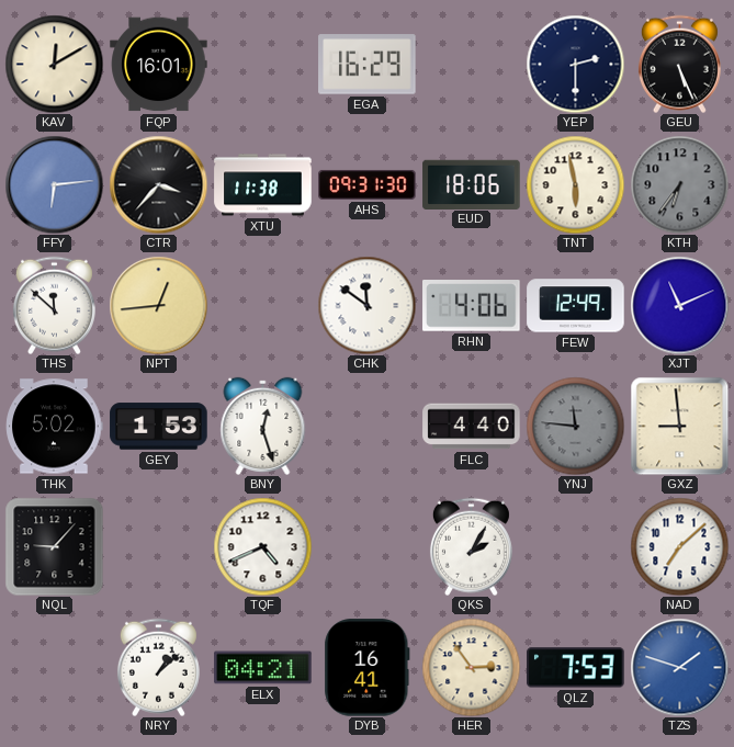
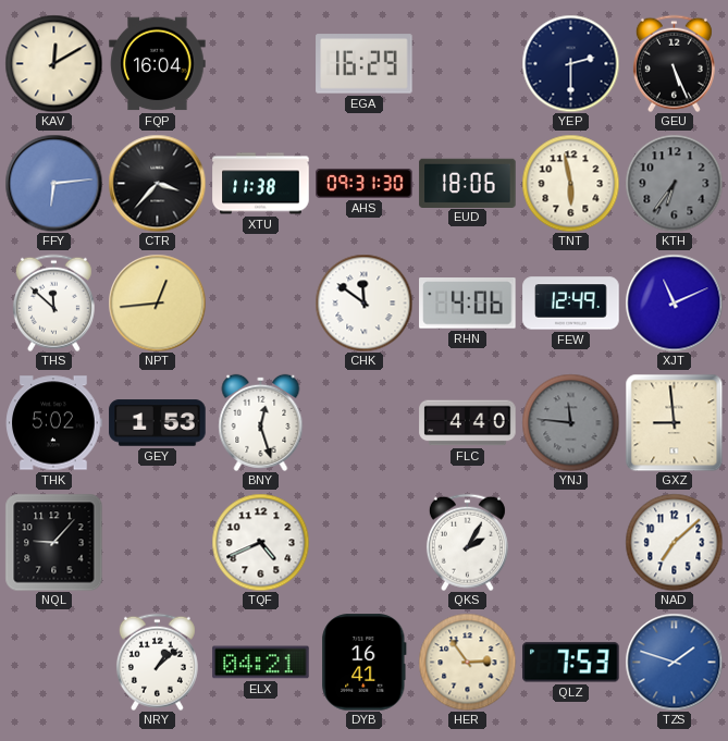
FQP: 16:01 -> 16:04 (158, 64)
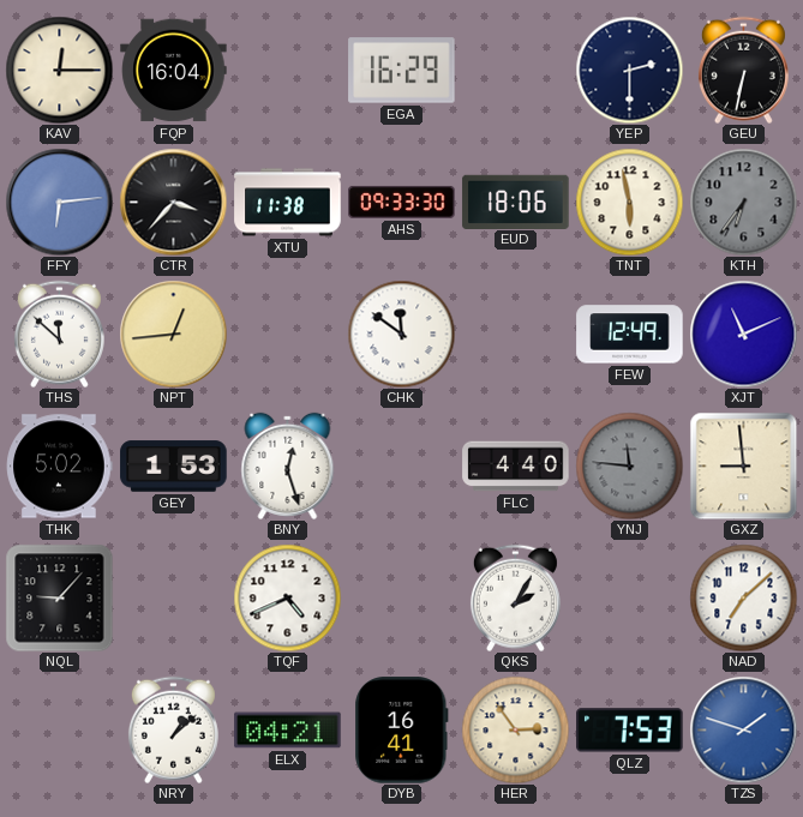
KAV: 12:10 -> 12:15 (59, 70)
GEU: 5:26 -> 6:32 (743, 70)
AHS: 09:31 -> 09:33 (402, 202)
RHN: 4:06 -> none (468, 304)
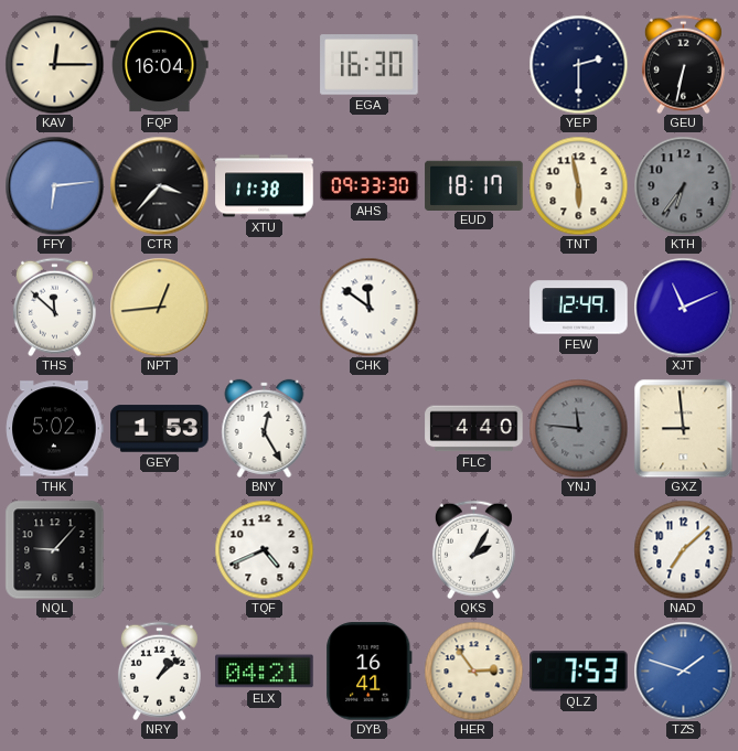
EGA: 16:29 -> 16:30 (370, 65)
EUD: 18:06 -> 18:17 (474, 185)
BNY: 12:27 -> 12:25 (265, 428)
